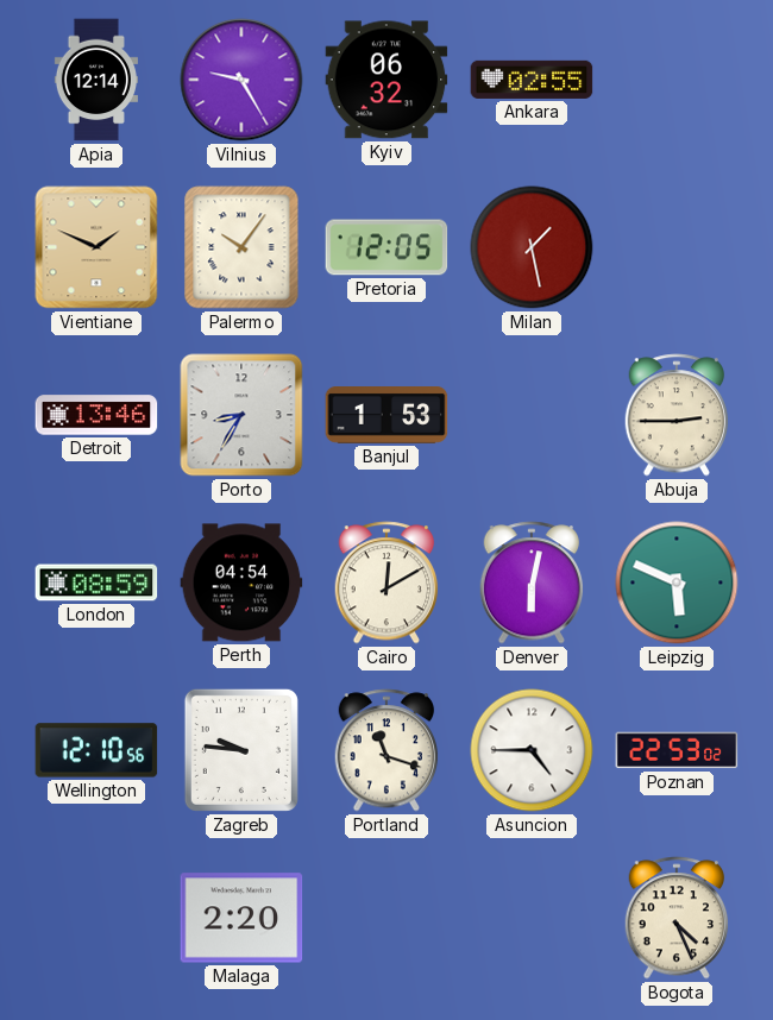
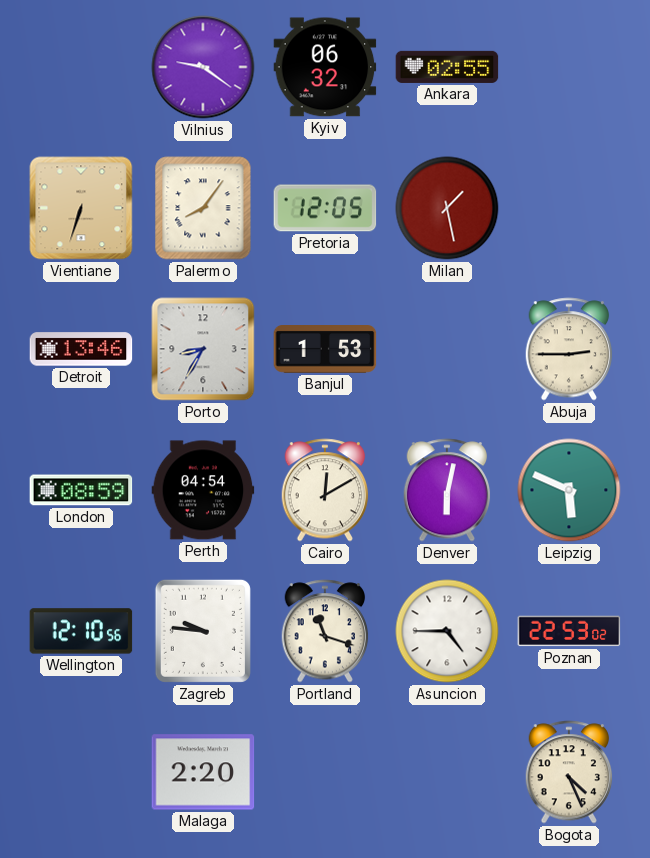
Apia: 12:14 -> none (96, 80)
Vilnius: 9:25 -> 9:21 (203, 67)
Vientiane: 1:49 -> 6:33 (81, 208)
Palermo: 10:06 -> 8:06 (203, 208)
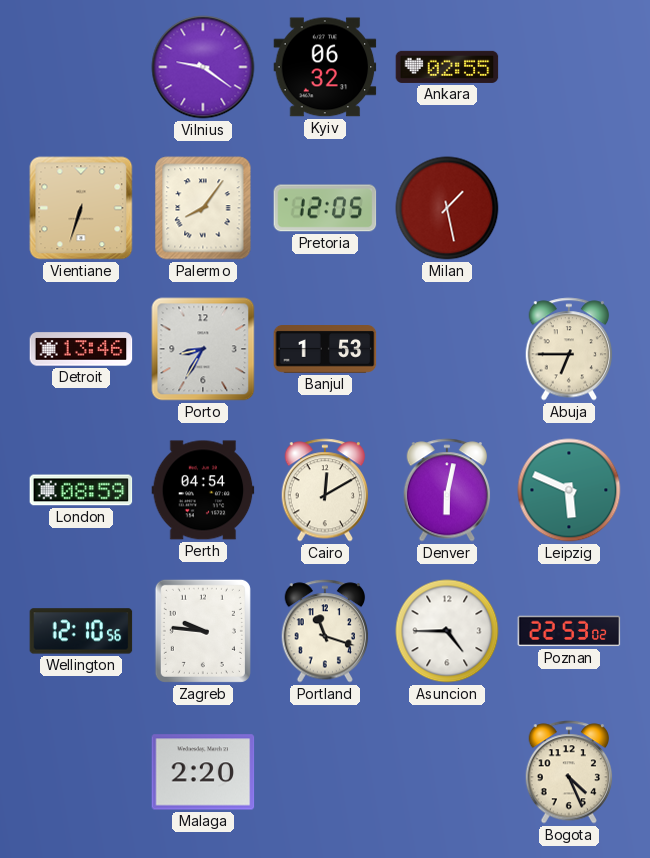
Abuja: 2:45 -> 6:45 (569, 349)
